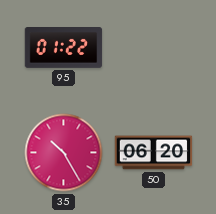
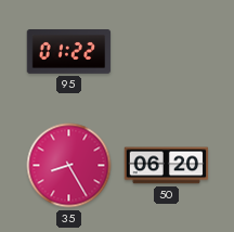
35: 10:25 -> 8:25 (69, 166)
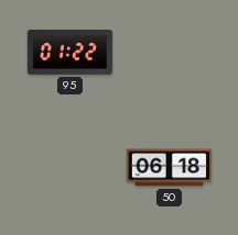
35: 8:25 -> none (69, 166)
50: 06:20 -> 06:18 (170, 168)
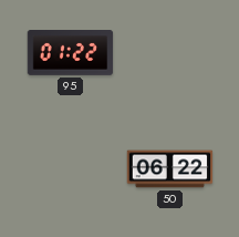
50: 06:18 -> 06:22 (170, 169)
